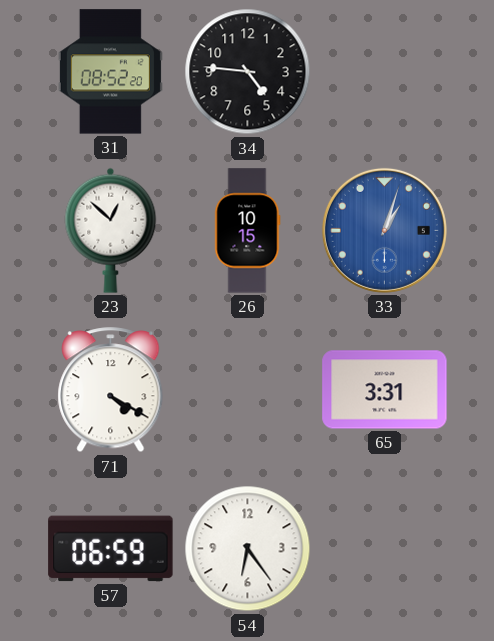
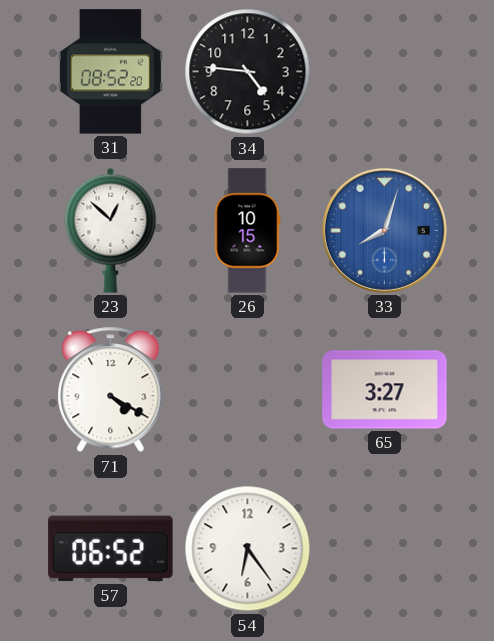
33: 1:03 -> 8:03 (384, 230)
65: 3:31 -> 3:27 (385, 390)
57: 06:59 -> 06:52 (111, 549)
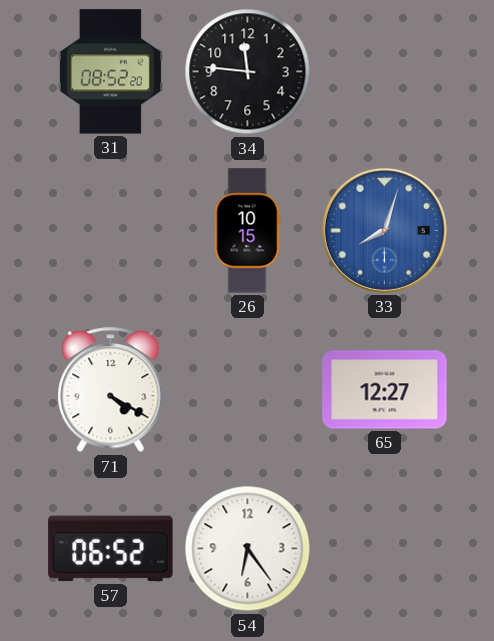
34: 4:46 -> 11:46 (248, 72)
23: 12:52 -> none (111, 230)
65: 3:27 -> 12:27 (385, 390)
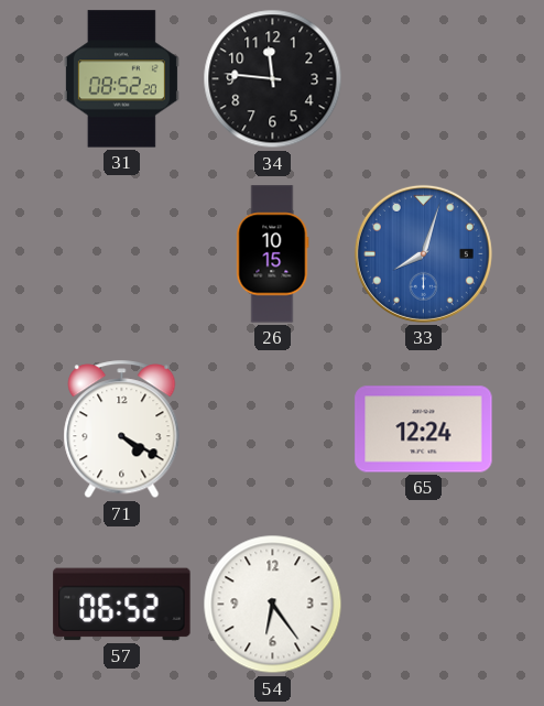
65: 12:27 -> 12:24 (424, 430)
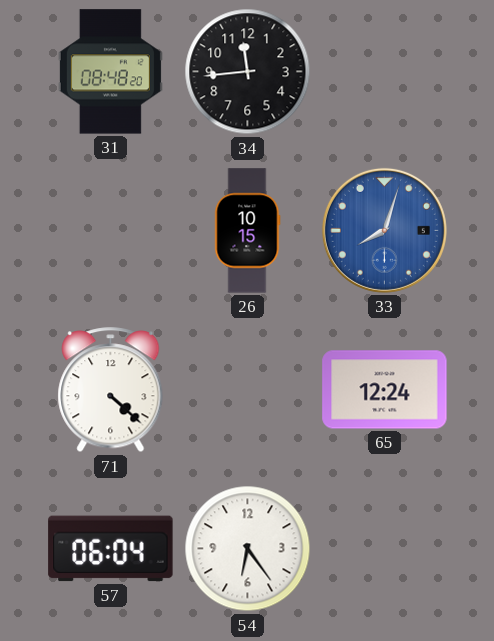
31: 08:52 -> 08:48 (110, 72)
34: 11:46 -> 11:44 (248, 72)
71: 4:20 -> 4:22 (111, 390)
57: 06:52 -> 06:04 (111, 549)
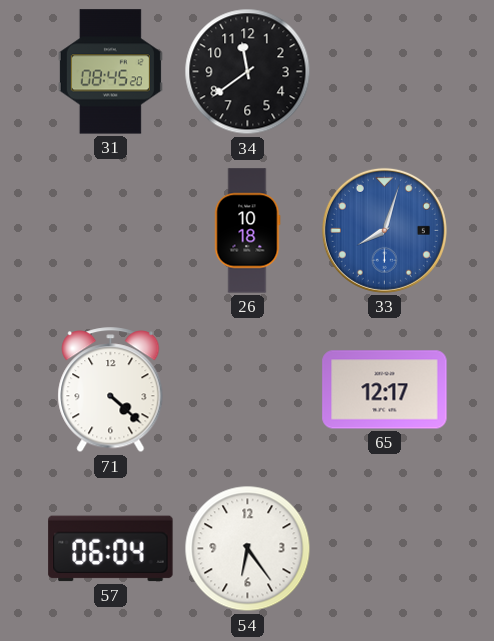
31: 08:48 -> 08:45 (110, 72)
34: 11:44 -> 11:39 (248, 72)
26: 10:15 -> 10:18 (248, 231)
65: 12:24 -> 12:17 (385, 390)
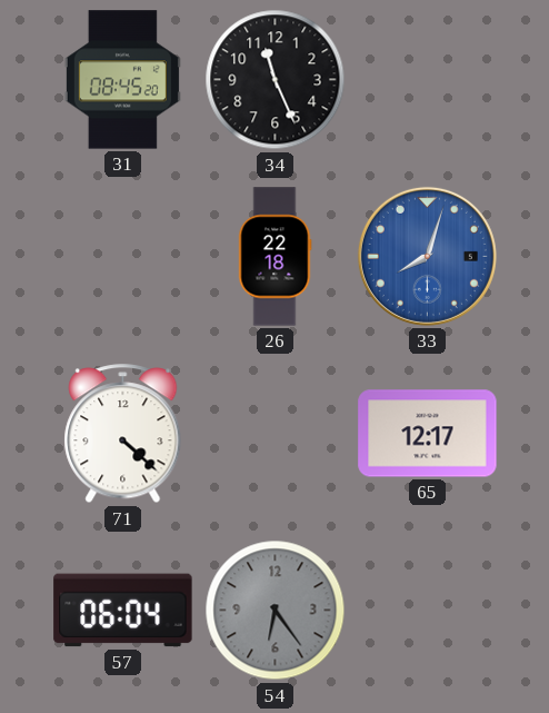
34: 11:39 -> 11:26 (276, 80)
26: 10:18 -> 22:18 (276, 257)
54 dial: white -> grey (276, 611)
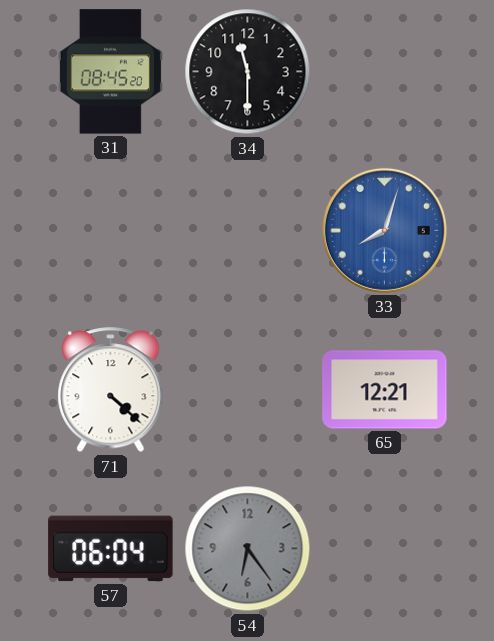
34: 11:26 -> 11:30 (248, 72)
26: 22:18 -> none (276, 257)
65: 12:17 -> 12:21 (385, 390)
